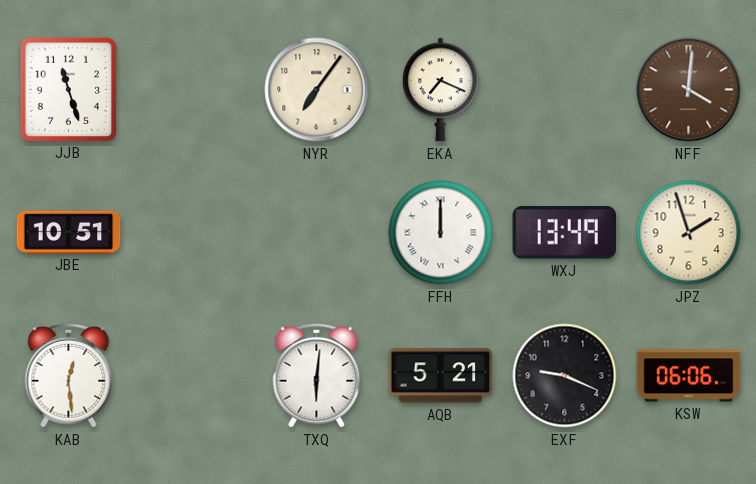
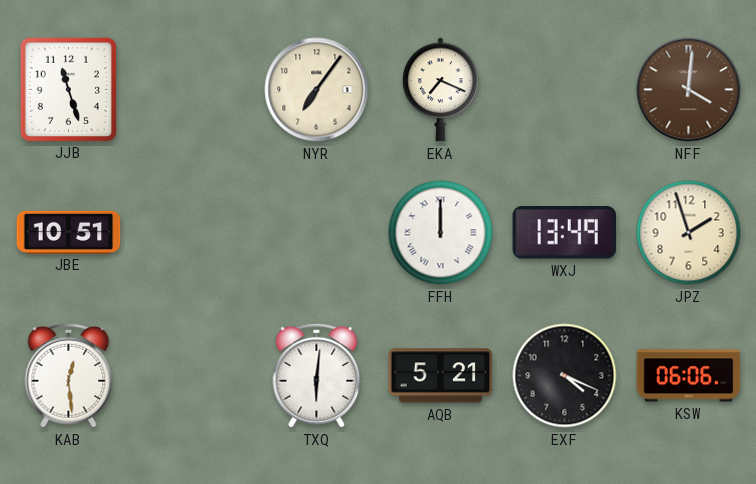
EXF: 9:19 -> 4:19 (565, 376)
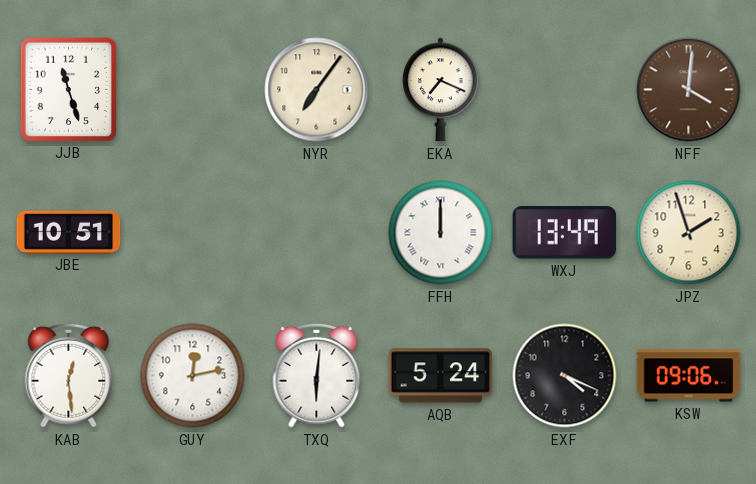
GUY: none -> 12:13 (193, 376)
AQB: 5:21 -> 5:24 (441, 376)
KSW: 06:06 -> 09:06 (689, 376)
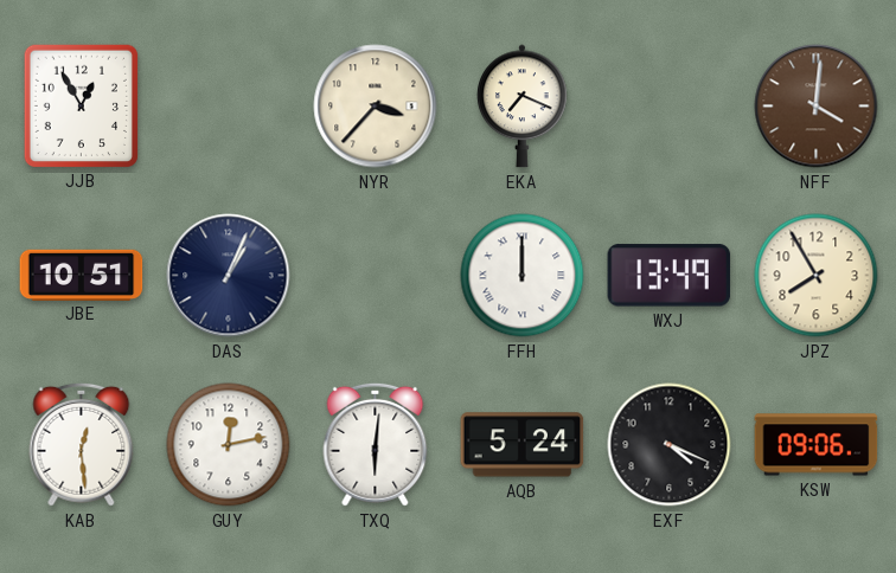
JJB: 11:27 -> 12:55 (81, 105)
NYR: 7:06 -> 3:37 (376, 107)
DAS: none -> 1:04 (229, 276)
JPZ: 1:57 -> 7:55 (817, 276)
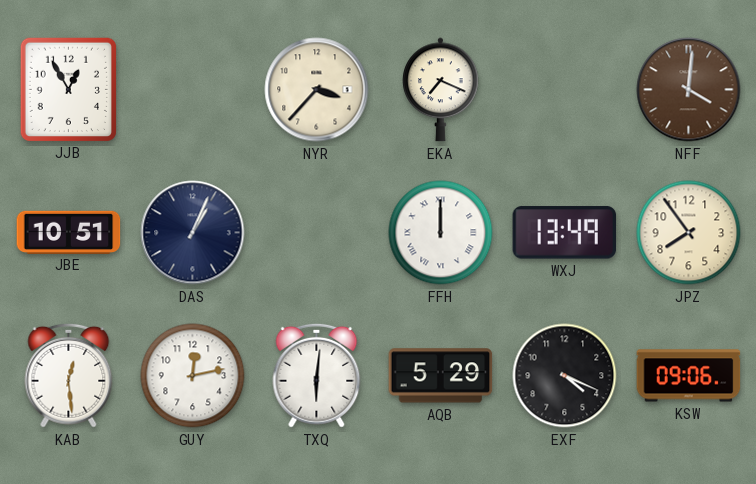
JPZ: 7:55 -> 7:54 (689, 233)
AQB: 5:24 -> 5:29 (441, 376)
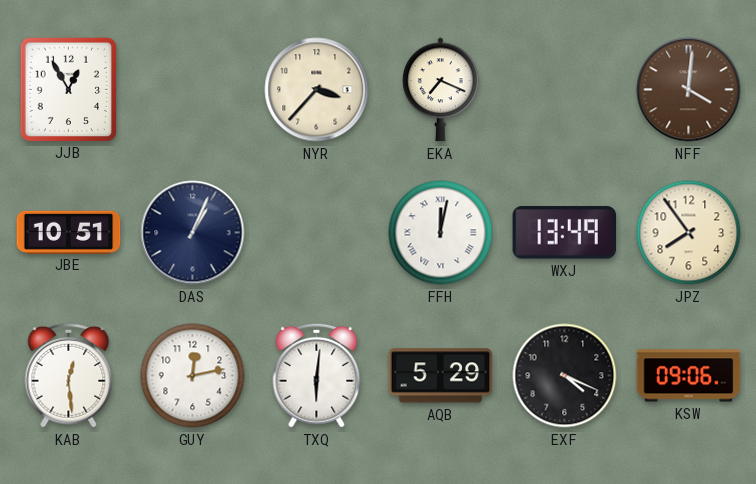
FFH: 12:00 -> 12:02 (441, 233)
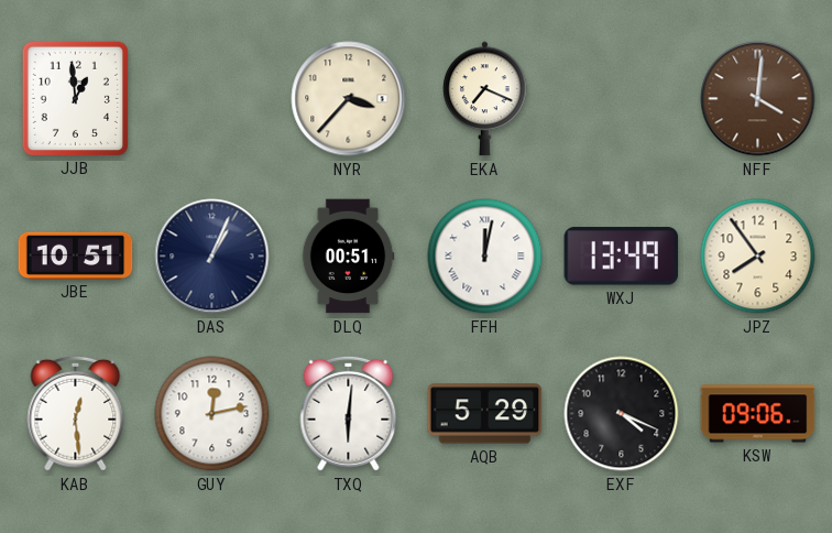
JJB: 12:55 -> 12:59 (75, 98)
DLQ: none -> 00:51 (348, 257)
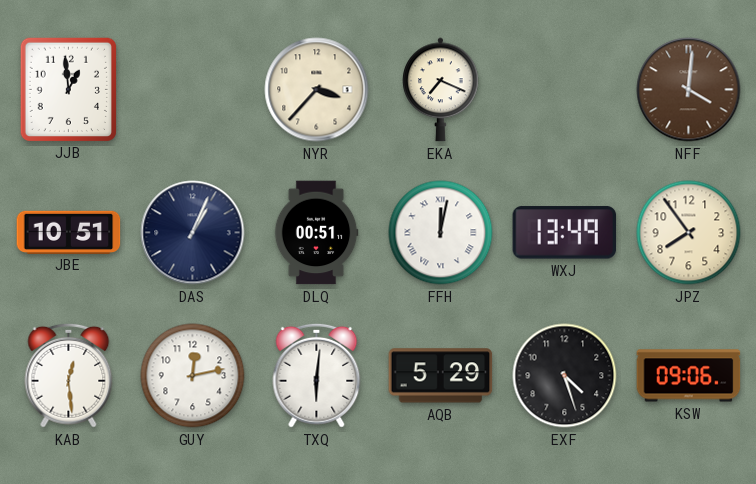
EXF: 4:19 -> 4:27 (565, 376)
